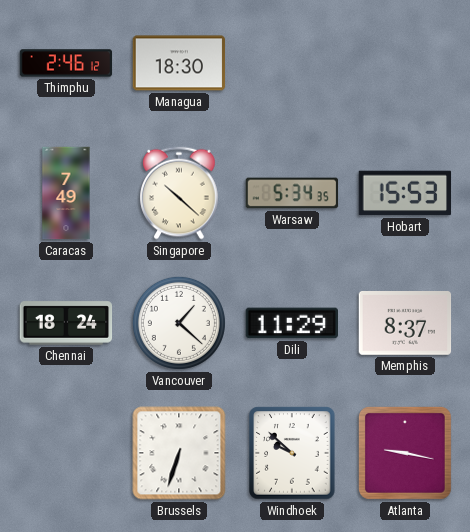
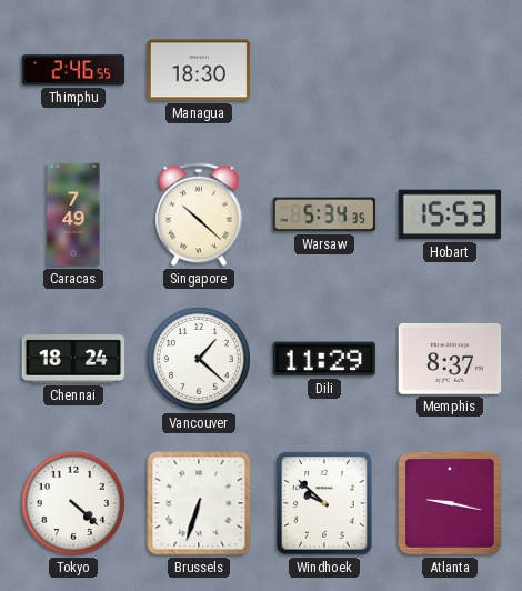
Thimphu: 2:46:12 -> 2:46:55 (73, 70)
Tokyo: none -> 4:22 (73, 503)
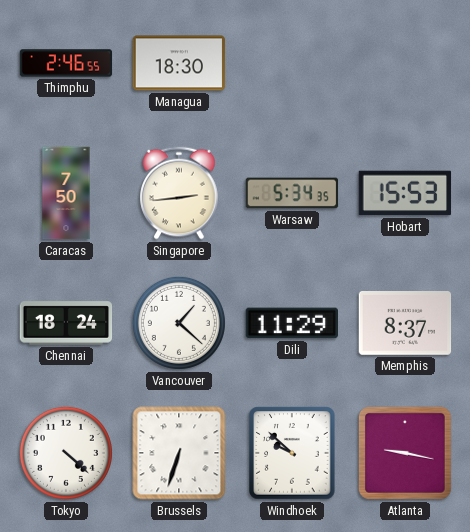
Caracas: 7:49 -> 7:50 (66, 193)
Singapore: 10:22 -> 2:44 (179, 193)
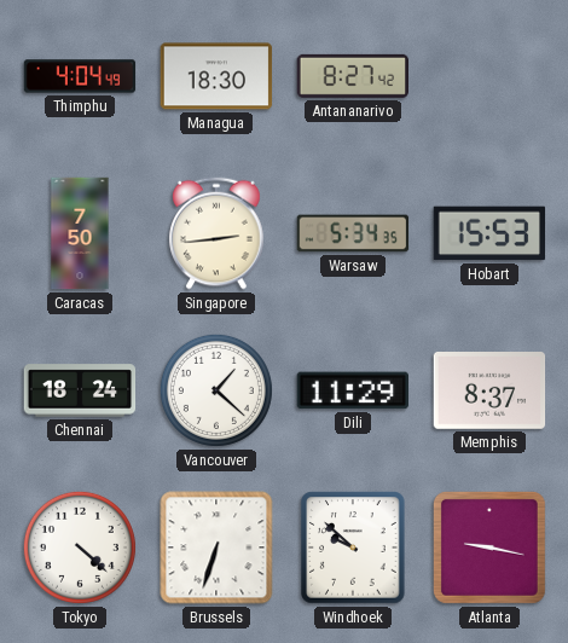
Thimphu: 2:46 -> 4:04 (80, 76)
Antananarivo: none -> 8:27 (353, 76)
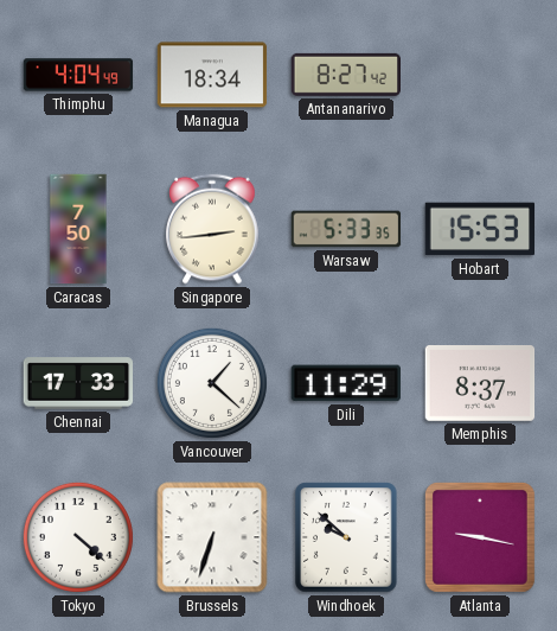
Managua: 18:30 -> 18:34 (212, 75)
Warsaw: 5:34 -> 5:33 (346, 229)
Chennai: 18:24 -> 17:33 (78, 383)
